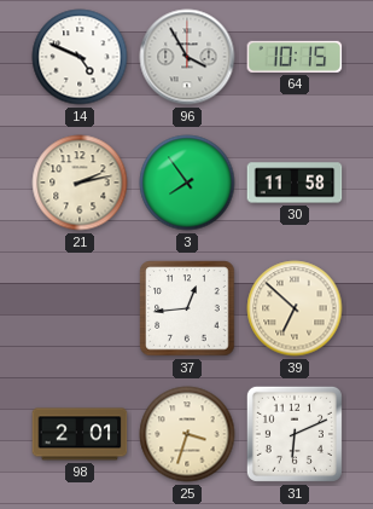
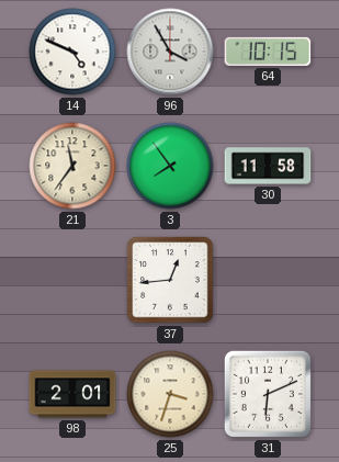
21: 2:13 -> 11:36 (72, 166)
39: 6:52 -> none (295, 308)
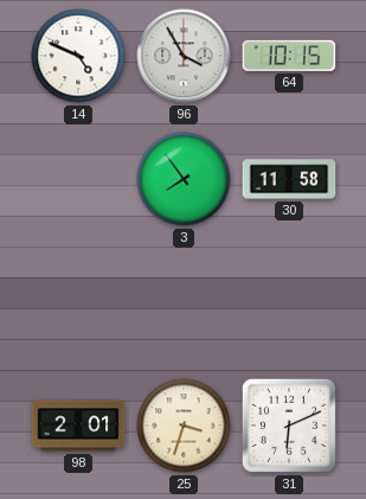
21: 11:36 -> none (72, 166)
37: 12:44 -> none (170, 280)
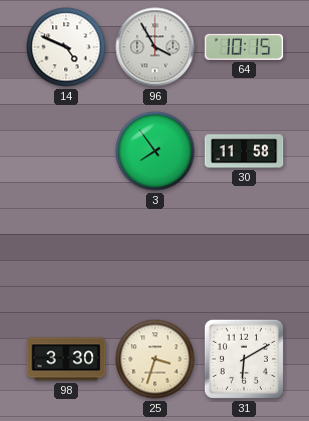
98: 2:01 -> 3:30 (66, 359)
31: 6:11 -> 6:10 (244, 359)
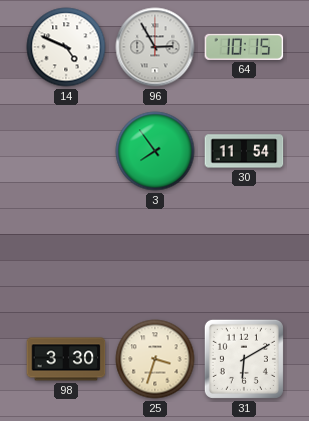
96: 3:55 -> 2:55 (155, 47)
30: 11:58 -> 11:54 (244, 151)
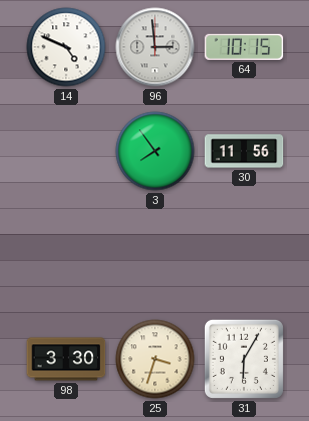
96: 2:55 -> 2:59 (155, 47)
30: 11:54 -> 11:56 (244, 151)
31: 6:10 -> 6:05 (244, 359)
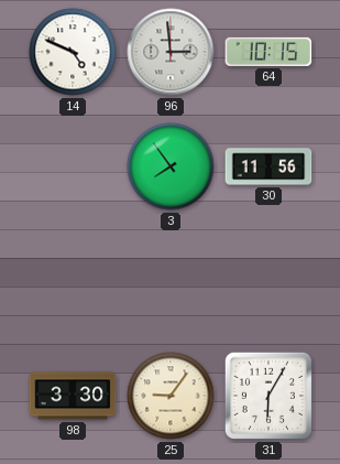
25: 3:33 -> 9:06 (171, 396)
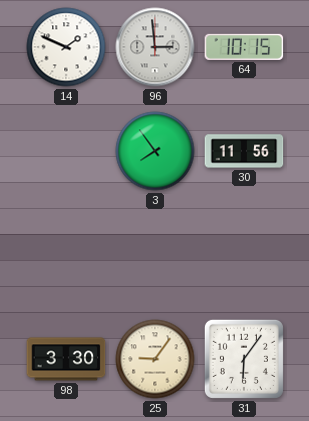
14: 4:49 -> 1:49 (66, 47)
31: 6:05 -> 6:06 (244, 359)
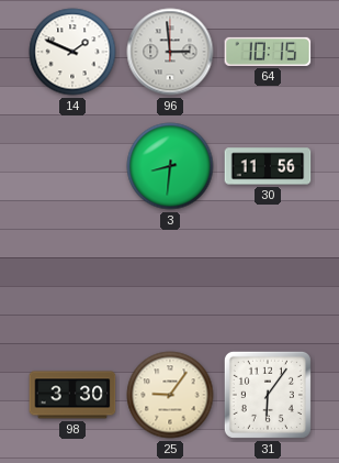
3: 7:54 -> 8:31 (170, 166)
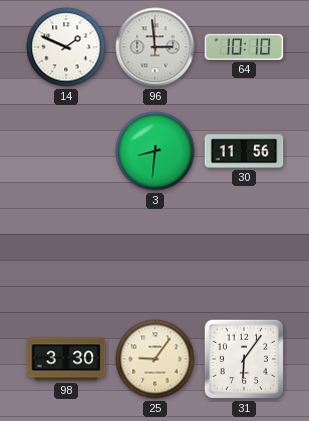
64: 10:15 -> 10:10 (244, 47)
